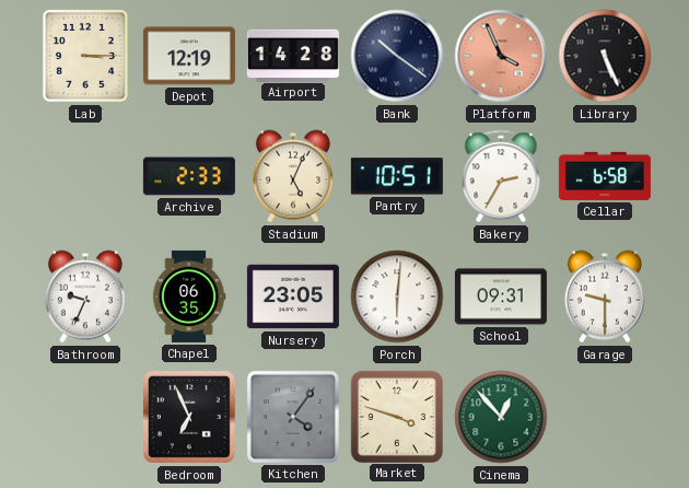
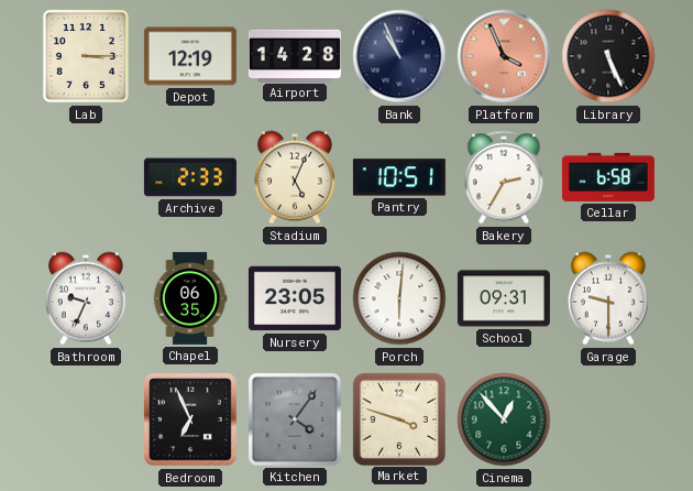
Bank: 10:21 -> 10:56 (399, 56)
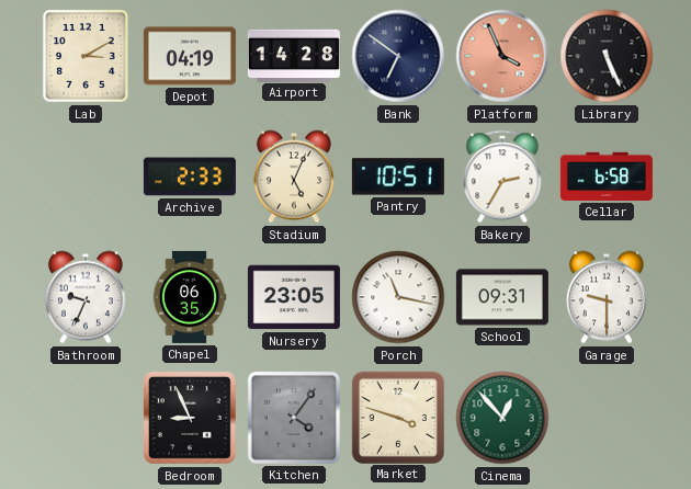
Lab: 3:15 -> 3:10 (86, 56)
Depot: 12:19 -> 04:19 (190, 56)
Bank: 10:56 -> 6:51 (398, 56)
Porch: 6:01 -> 11:17 (398, 297)
Bedroom: 6:56 -> 8:56 (190, 418)
